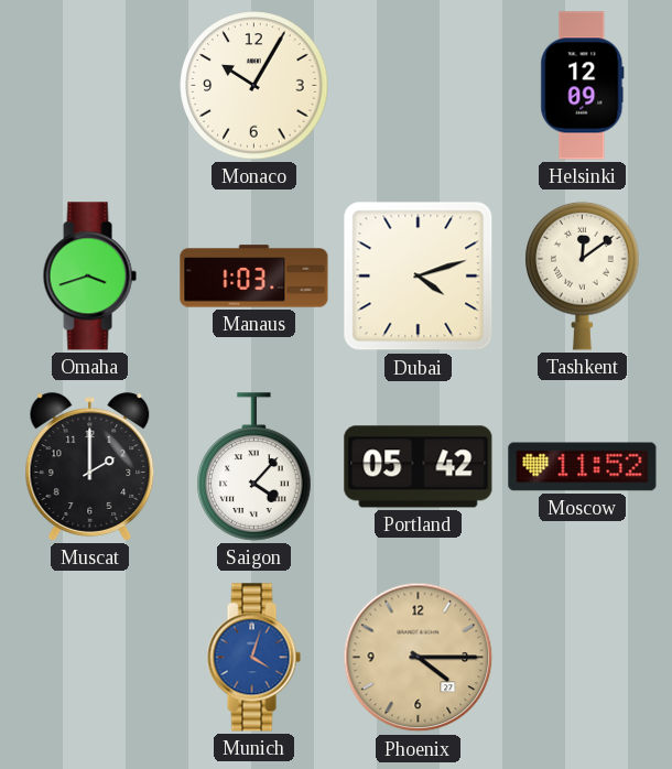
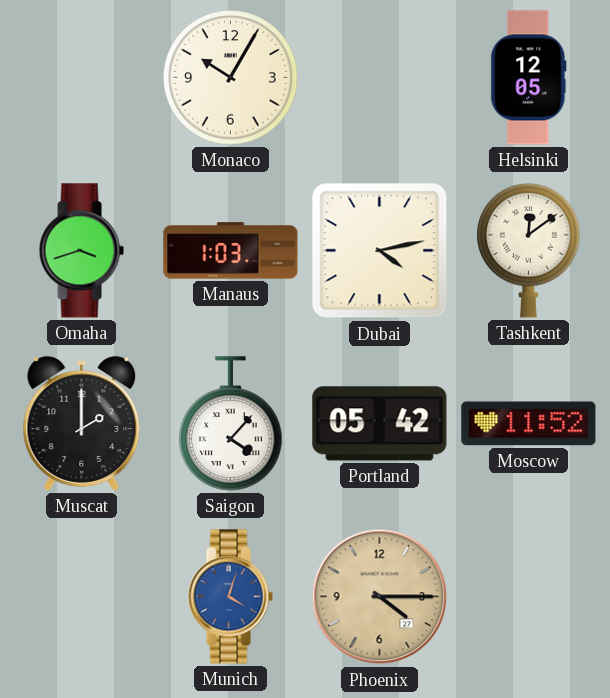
Helsinki: 12:09 -> 12:05 (529, 78)
Dubai: 4:12 -> 4:13 (380, 251)
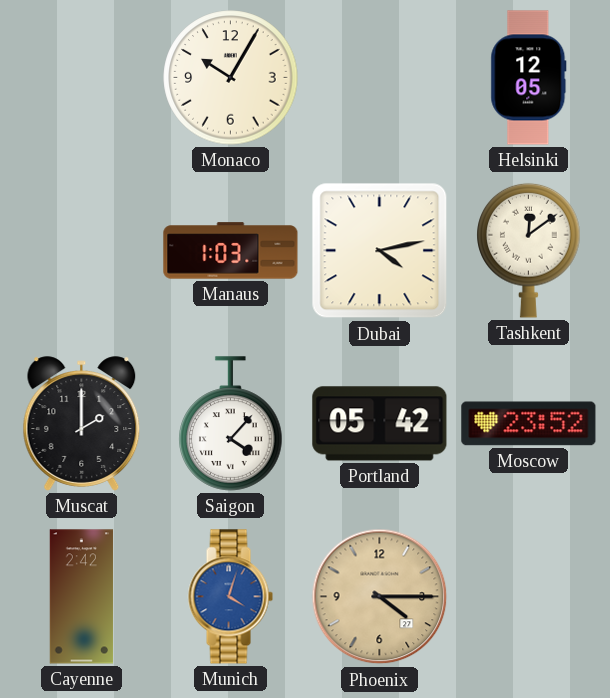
Omaha: 3:42 -> none (81, 251)
Moscow: 11:52 -> 23:52 (529, 424)
Cayenne: none -> 2:42 (82, 597)
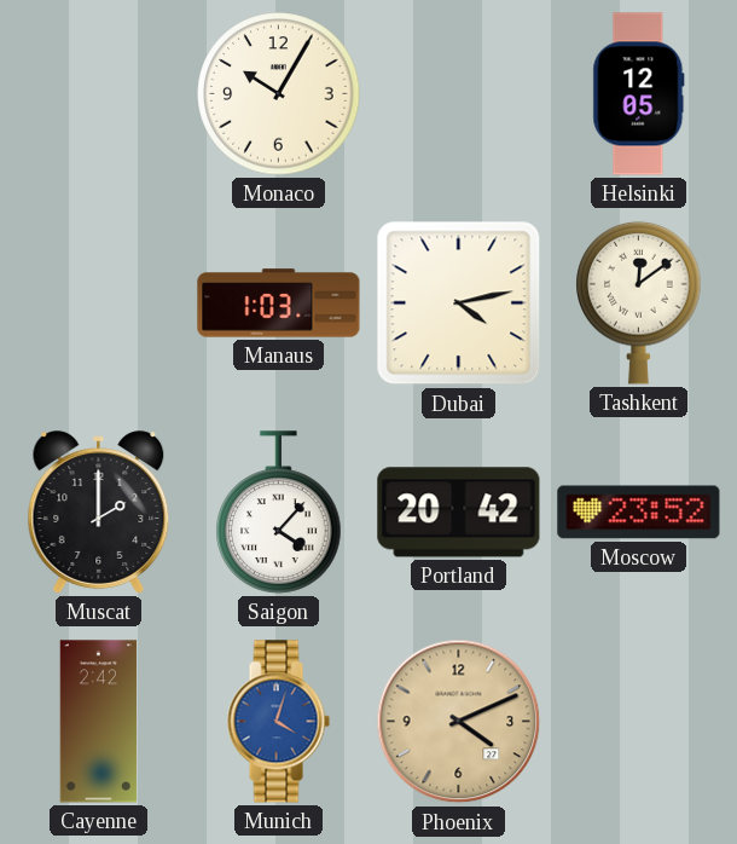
Portland: 05:42 -> 20:42 (459, 513)
Phoenix: 4:15 -> 4:11 (459, 722)
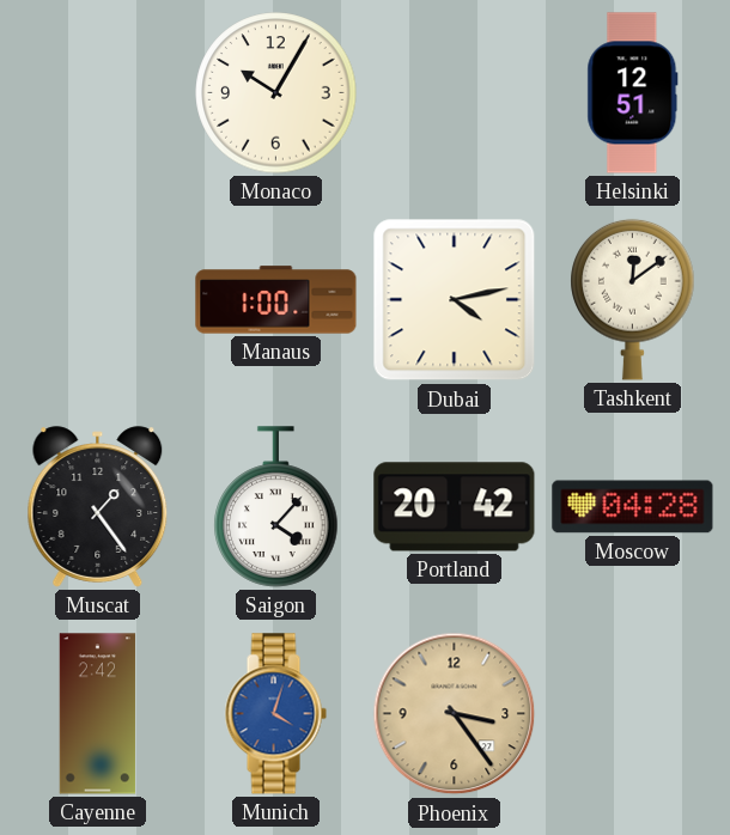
Helsinki: 12:05 -> 12:51 (633, 93)
Manaus: 1:03 -> 1:00 (276, 300)
Muscat: 2:00 -> 1:24 (98, 507)
Moscow: 23:52 -> 04:28 (633, 507)
Phoenix: 4:11 -> 3:24 (455, 714)
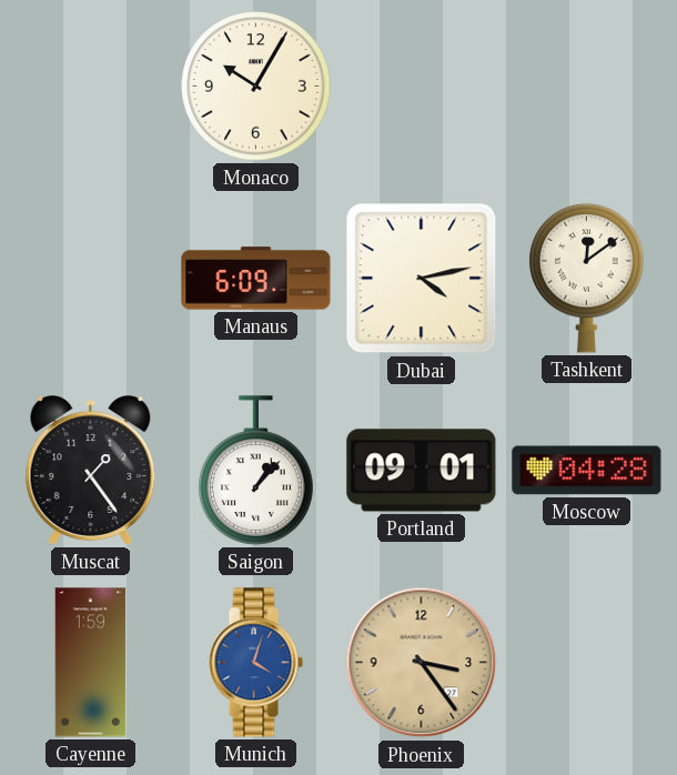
Helsinki: 12:51 -> none (633, 93)
Manaus: 1:00 -> 6:09 (256, 279)
Saigon: 4:07 -> 1:07 (256, 471)
Portland: 20:42 -> 09:01 (422, 471)
Cayenne: 2:42 -> 1:59 (91, 663)
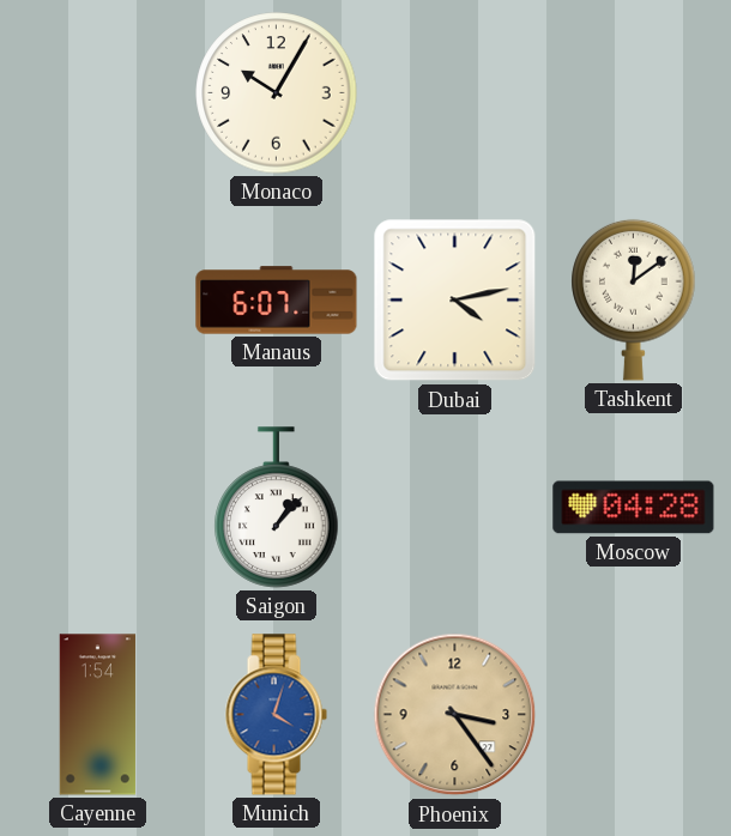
Manaus: 6:09 -> 6:07 (277, 301)
Muscat: 1:24 -> none (91, 471)
Portland: 09:01 -> none (422, 471)
Cayenne: 1:59 -> 1:54 (98, 715)
